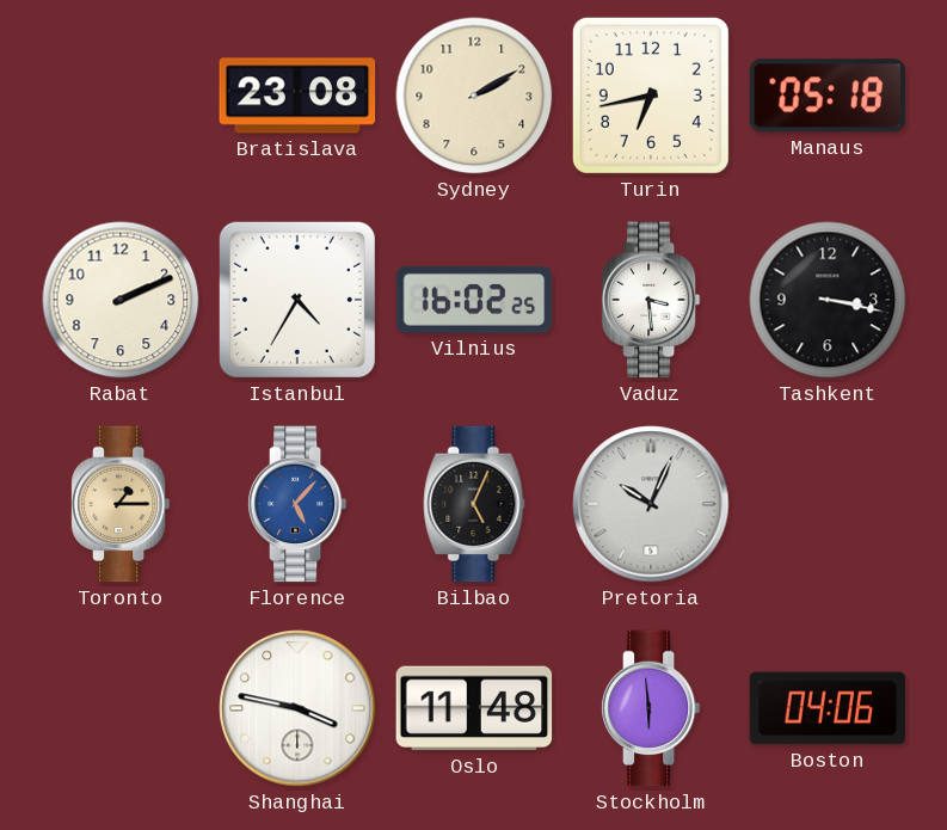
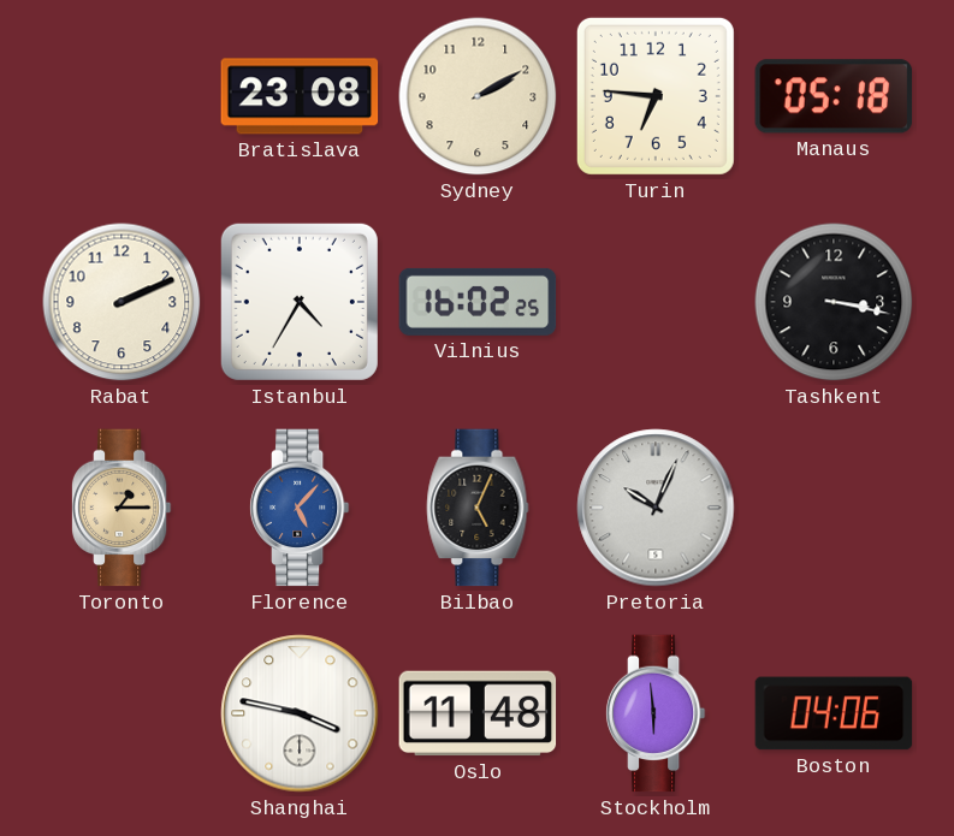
Turin: 6:43 -> 6:46 (656, 96)
Vaduz: 3:29 -> none (651, 300)
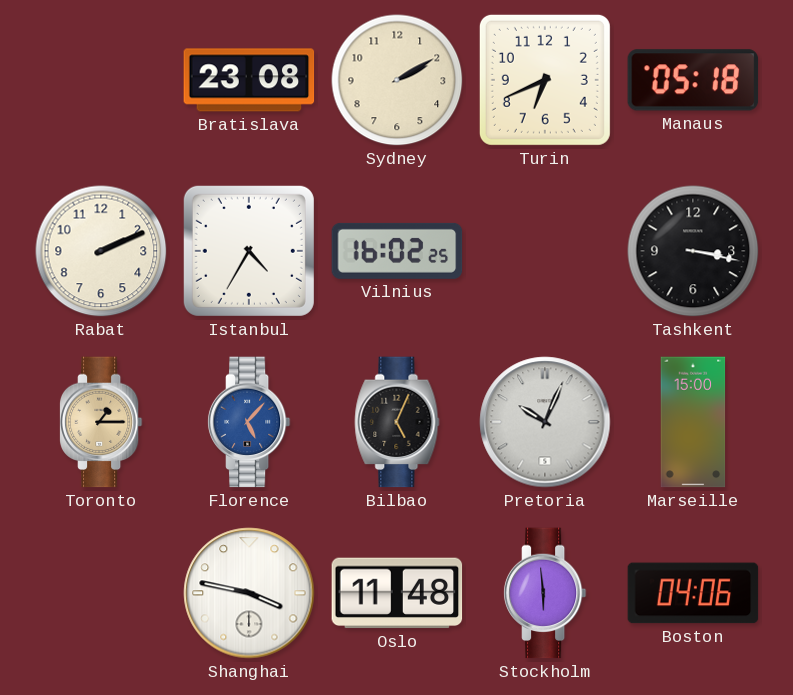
Turin: 6:46 -> 6:41 (545, 80)
Marseille: none -> 15:00 (693, 422)
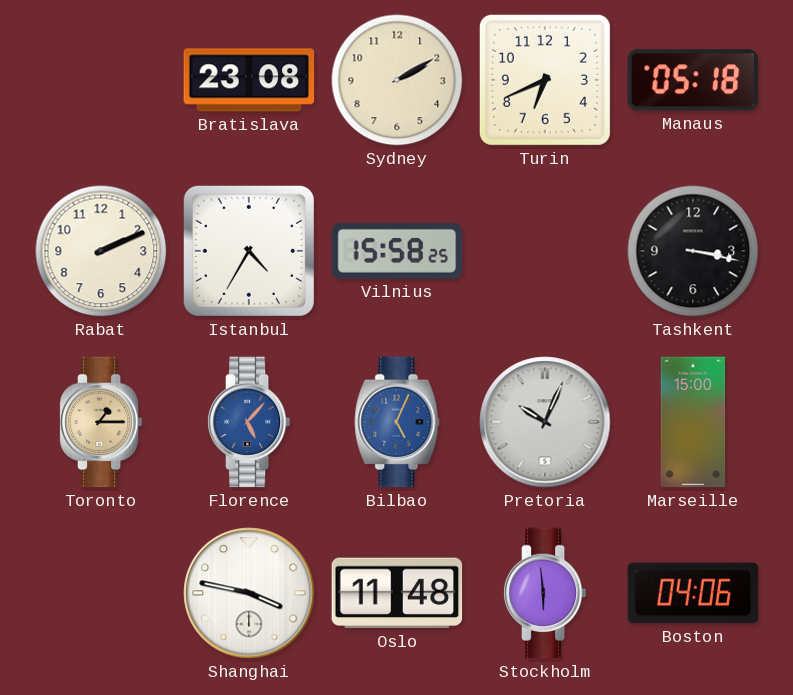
Vilnius: 16:02 -> 15:58 (397, 251)
Bilbao dial: black -> blue (397, 422)
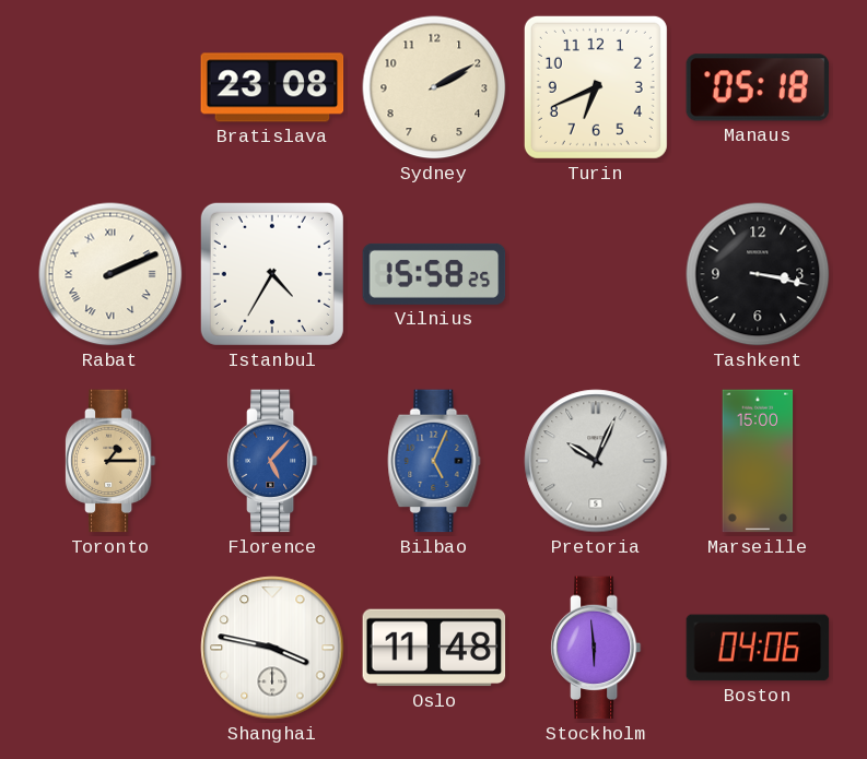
Rabat numerals: Arabic -> Roman (110, 274)
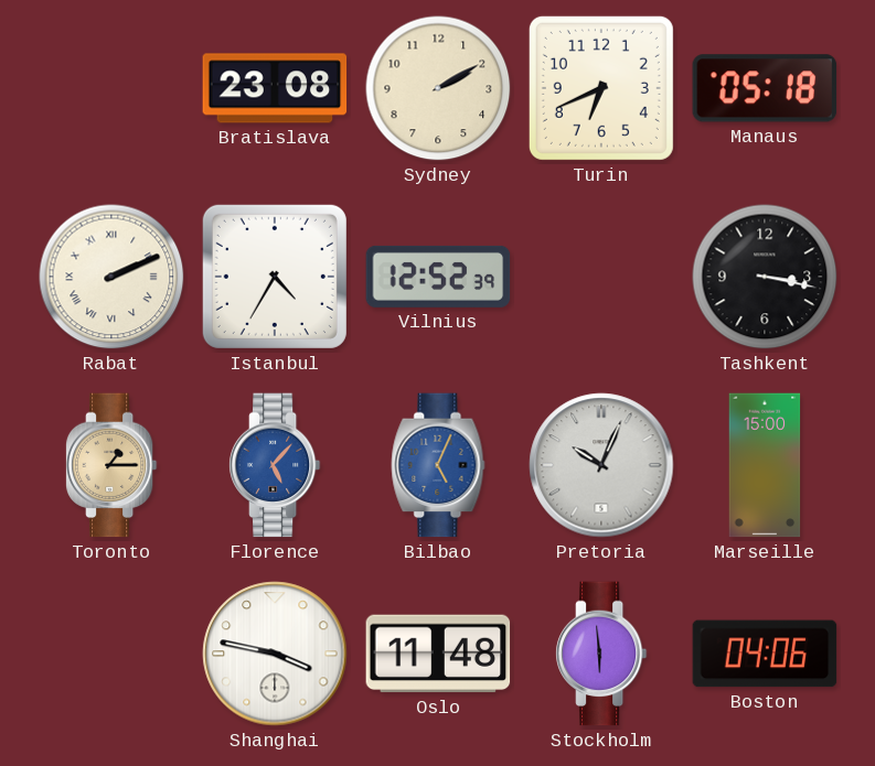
Vilnius: 15:58 -> 12:52 (438, 277)
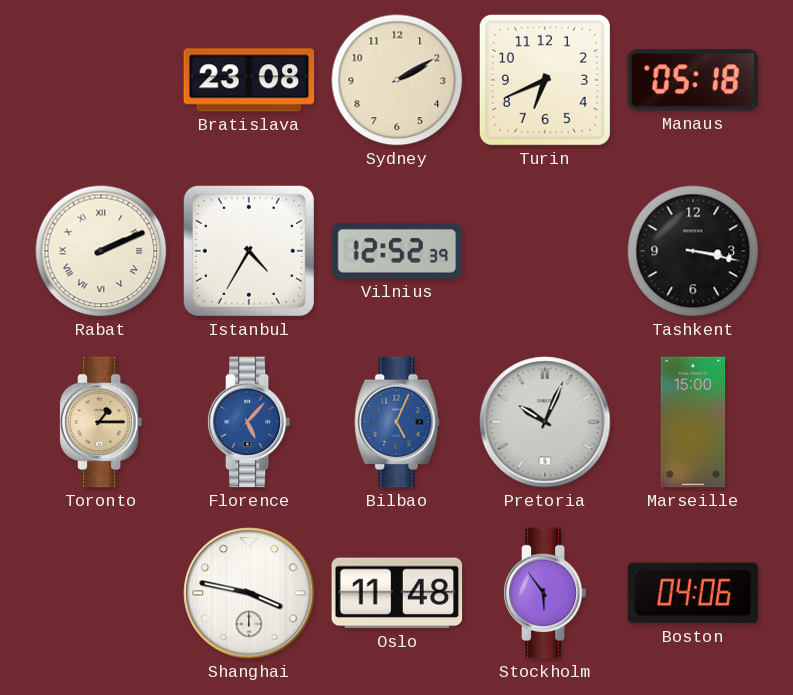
Stockholm: 5:59 -> 5:54 (545, 593)
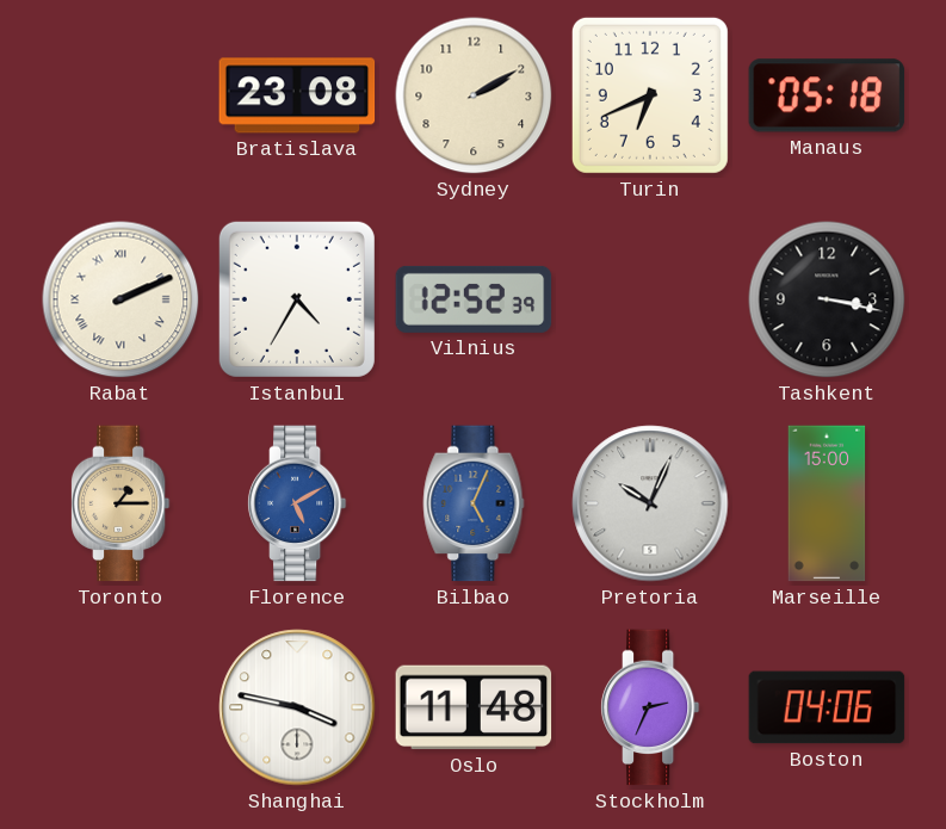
Florence: 5:07 -> 5:10 (297, 503)
Stockholm: 5:54 -> 2:34 (650, 707)
